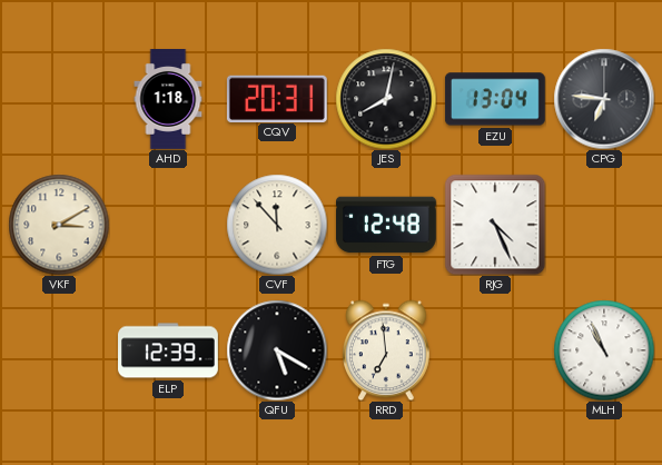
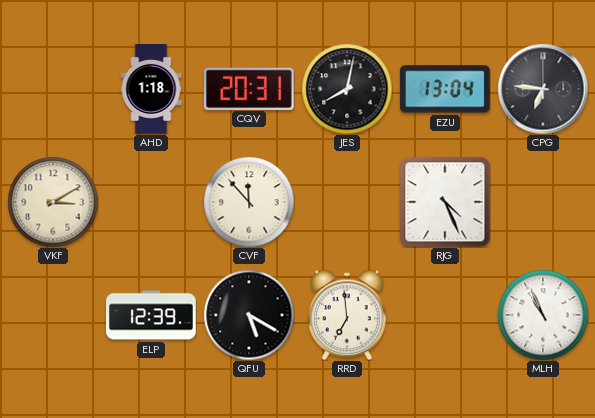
FTG: 12:48 -> none (386, 225)
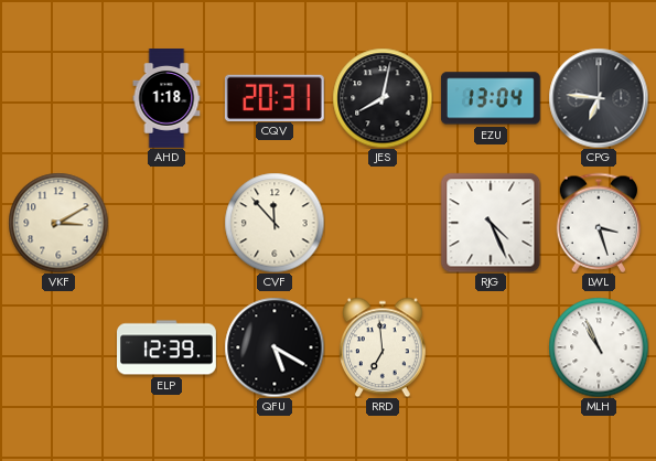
LWL: none -> 3:27 (599, 223)
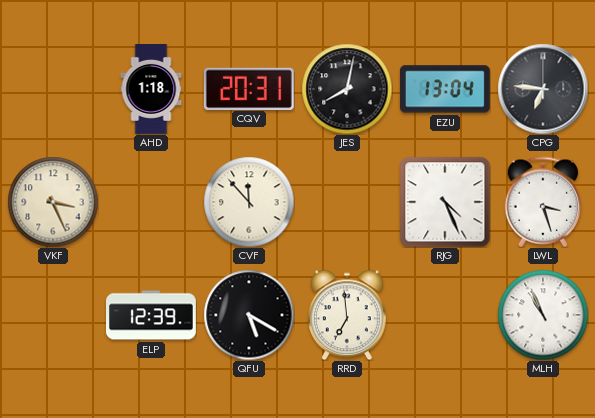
VKF: 3:10 -> 3:26 (53, 202)
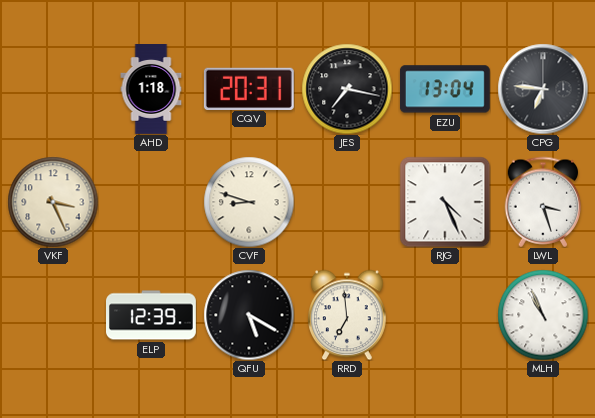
JES: 8:02 -> 7:17 (347, 89)
CVF: 11:53 -> 8:48 (249, 202)
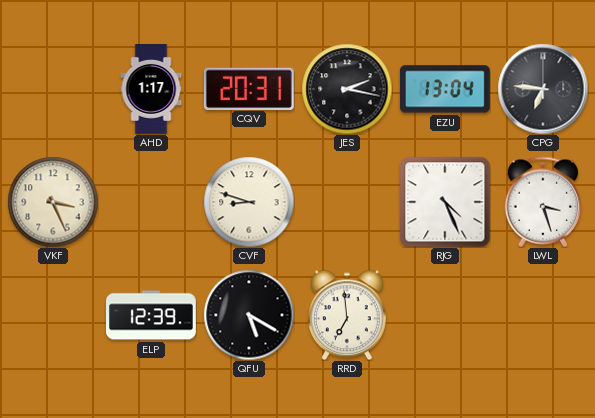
AHD: 1:18 -> 1:17 (151, 90)
JES: 7:17 -> 2:17 (347, 89)
MLH: 10:56 -> none (543, 315)
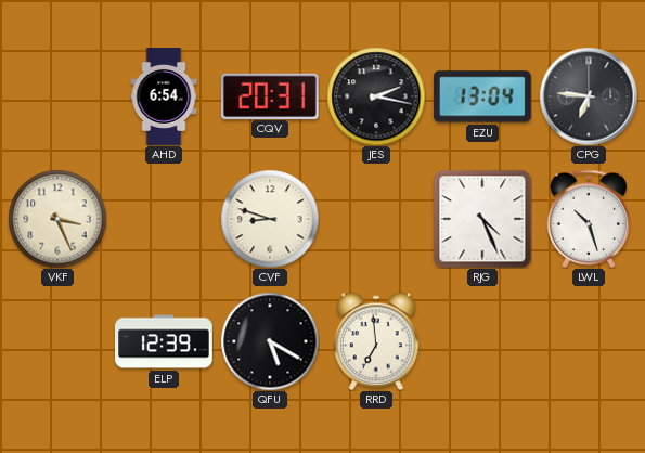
AHD: 1:17 -> 6:54 (164, 98)
LWL: 3:27 -> 10:27 (589, 219)
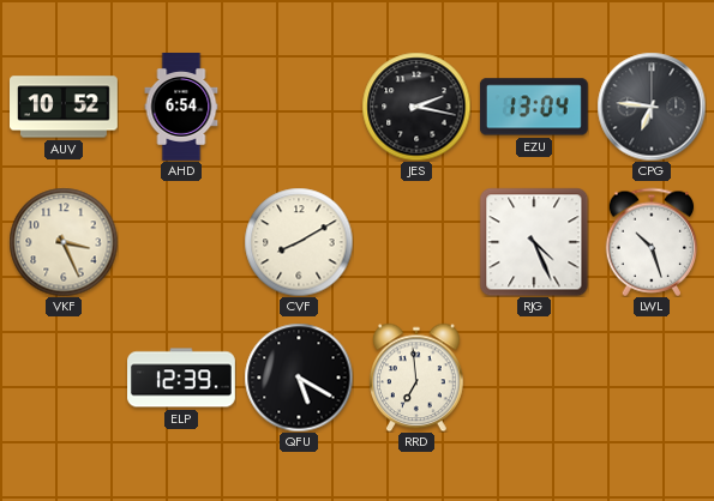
AUV: none -> 10:52 (65, 107)
CQV: 20:31 -> none (270, 95)
CVF: 8:48 -> 8:10 (299, 242)
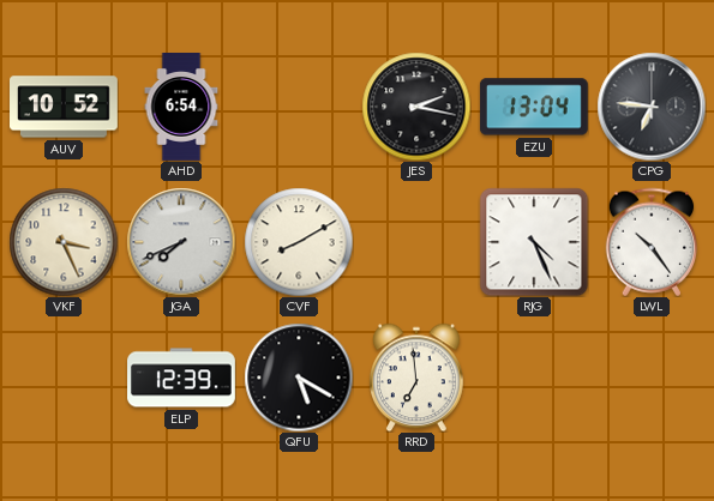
JGA: none -> 7:41 (181, 242)
LWL: 10:27 -> 10:24 (652, 242)
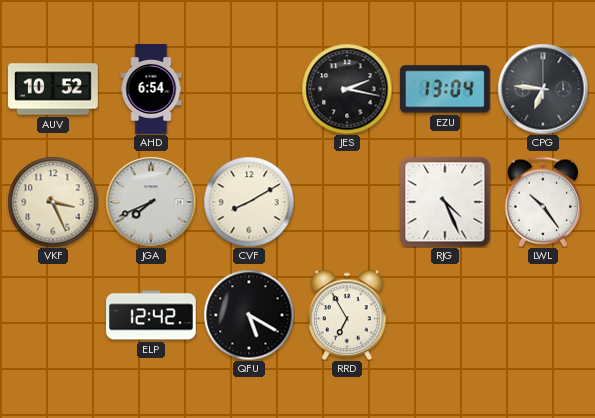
ELP: 12:39 -> 12:42 (152, 315)
RRD: 6:59 -> 6:55 (348, 315)
